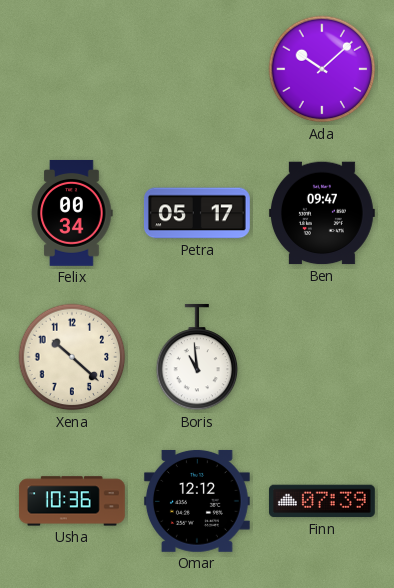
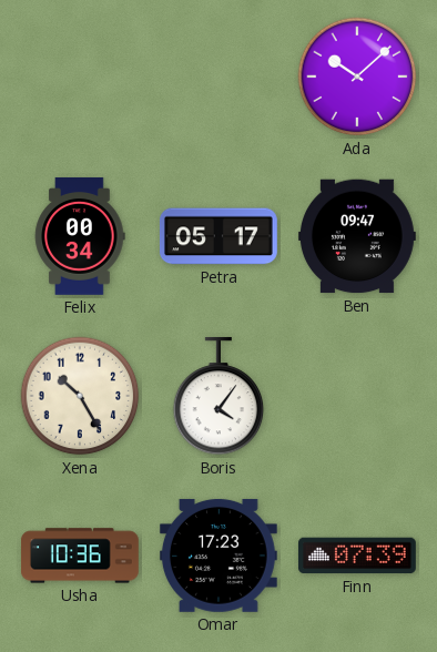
Xena: 10:22 -> 10:25 (80, 396)
Boris: 10:59 -> 4:06 (218, 396)
Omar: 12:12 -> 17:23 (218, 556)
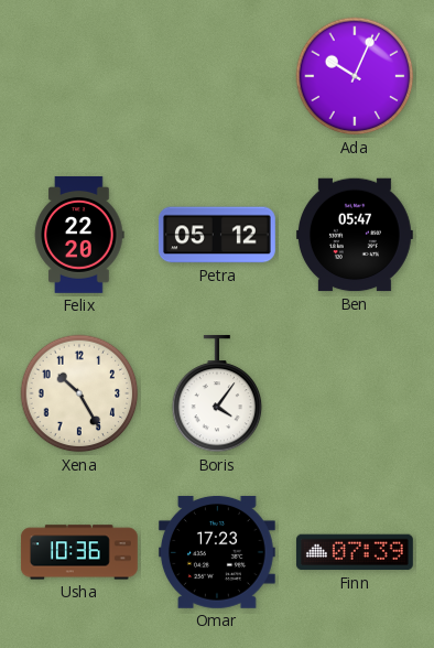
Ada: 10:08 -> 10:04 (355, 76)
Felix: 00:34 -> 22:20 (79, 235)
Petra: 05:17 -> 05:12 (217, 235)
Ben: 09:47 -> 05:47 (355, 235)
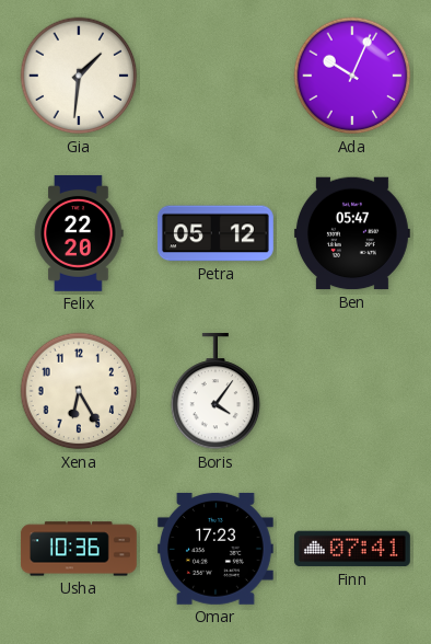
Gia: none -> 1:31 (79, 76)
Xena: 10:25 -> 6:25 (79, 391)
Finn: 07:39 -> 07:41 (352, 549)
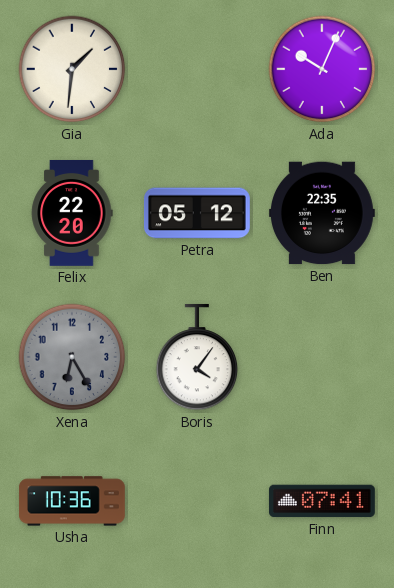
Ben: 05:47 -> 22:35 (322, 213)
Xena dial: cream -> grey (72, 357)
Omar: 17:23 -> none (215, 549)
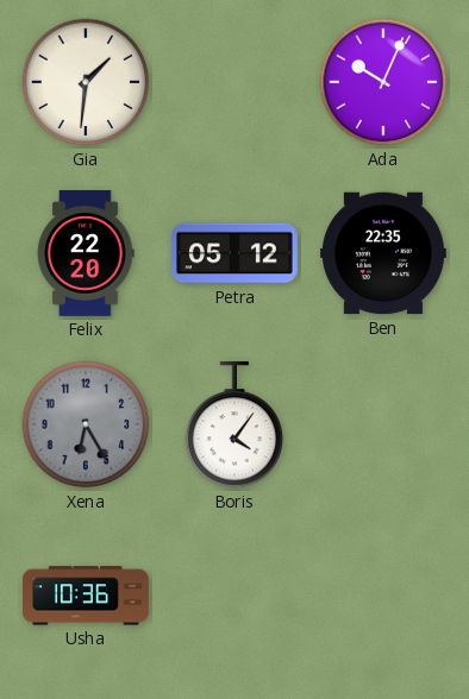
Finn: 07:41 -> none (322, 501)
